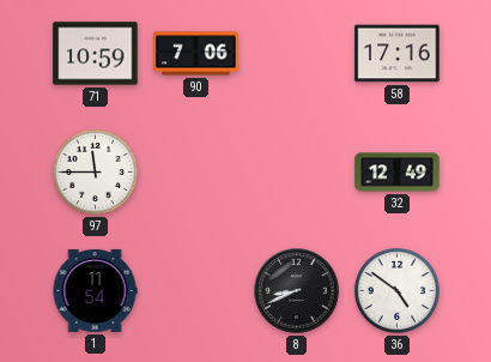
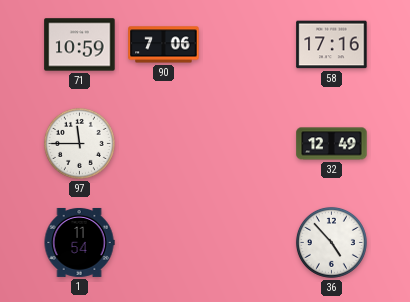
8: 8:41 -> none (297, 291)
36: 4:51 -> 4:53 (331, 242)
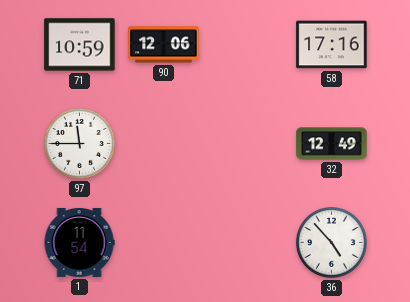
90: 7:06 -> 12:06 (164, 45)
